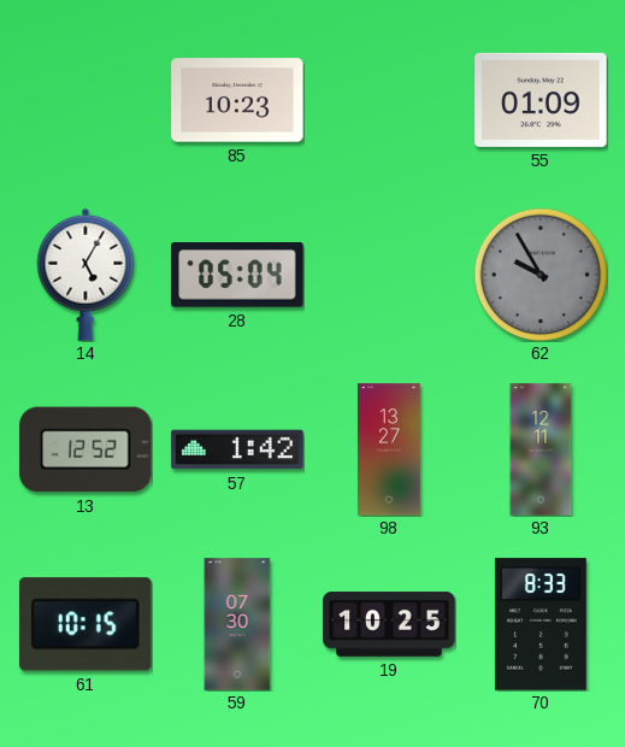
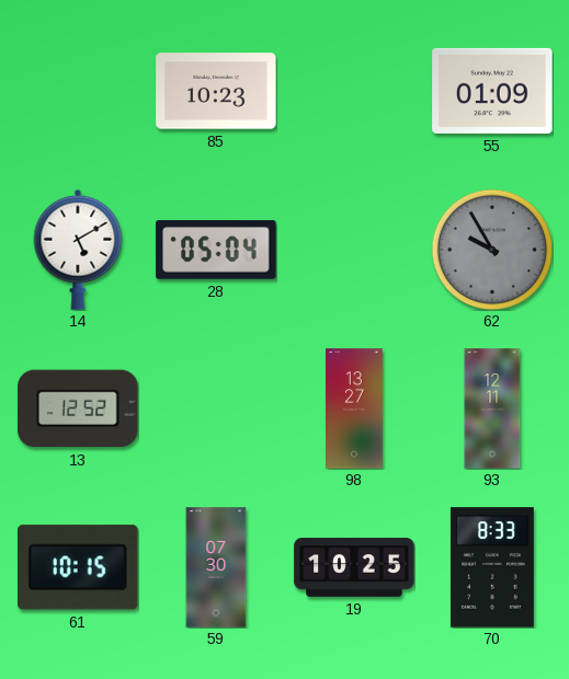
14: 5:05 -> 5:10 (78, 250)
57: 1:42 -> none (237, 449)
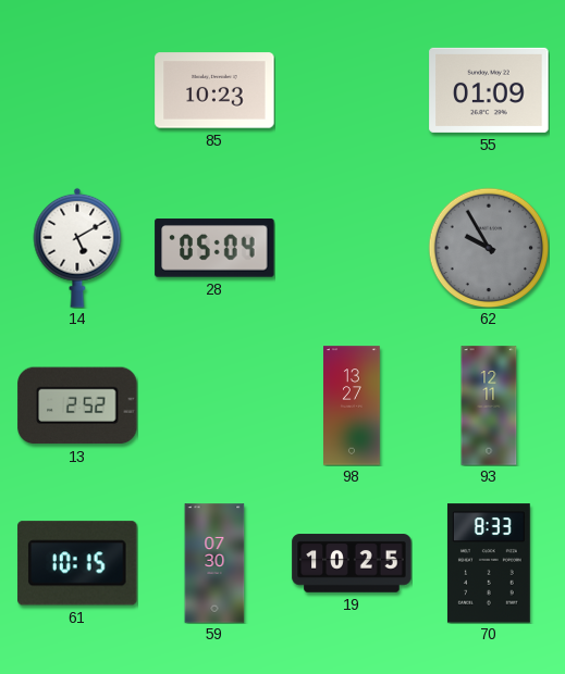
13: 12:52 -> 2:52 (77, 405)
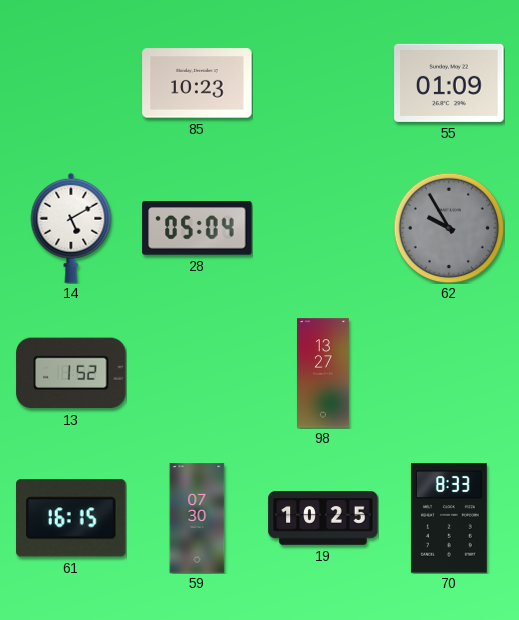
13: 2:52 -> 1:52 (71, 373)
93: 12:11 -> none (489, 405)
61: 10:15 -> 16:15 (71, 518)
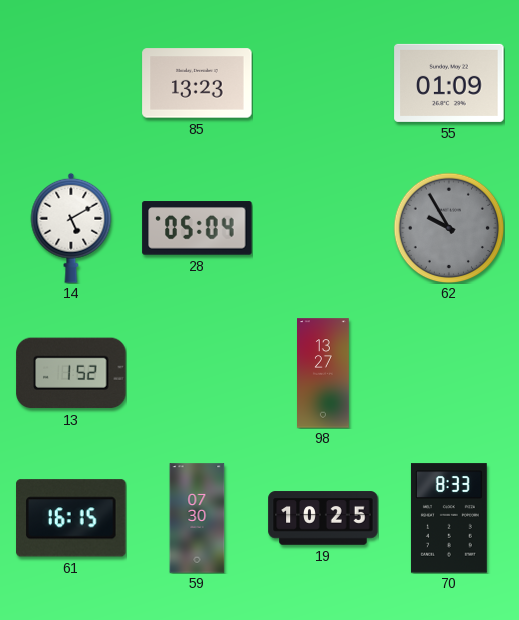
85: 10:23 -> 13:23 (197, 83)
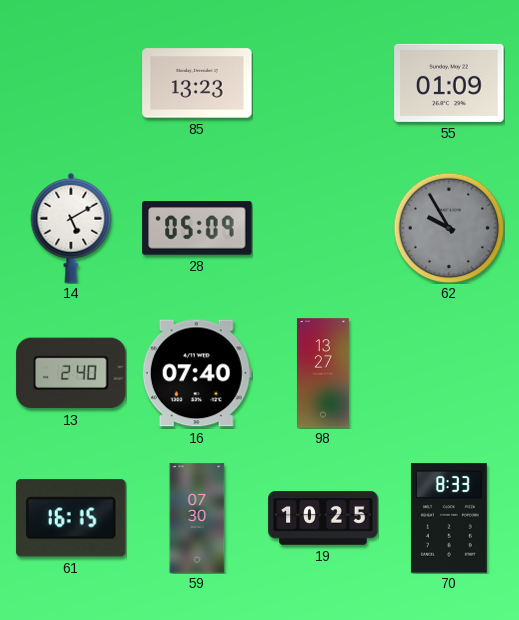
28: 05:04 -> 05:09 (197, 228)
13: 1:52 -> 2:40 (71, 373)
16: none -> 07:40 (197, 373)
